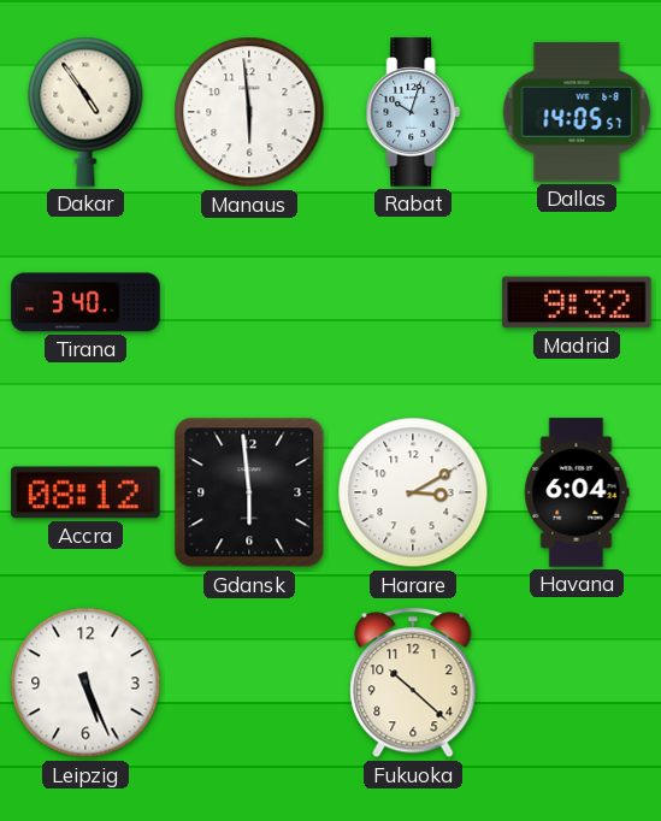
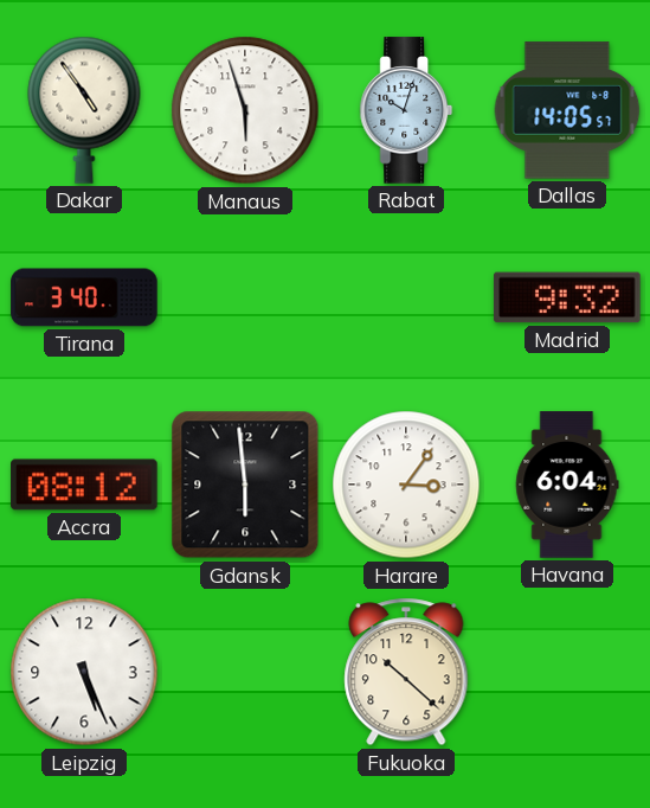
Manaus: 5:59 -> 5:57 (245, 110)
Harare: 3:10 -> 3:06 (406, 485)
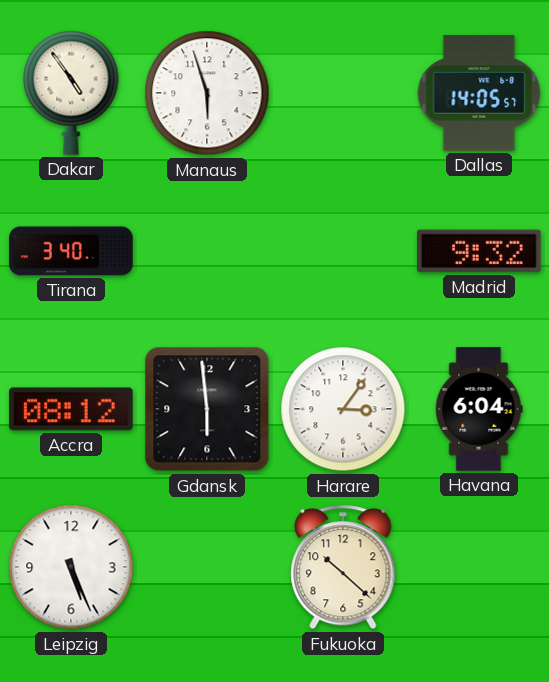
Rabat: 10:03 -> none (406, 110)
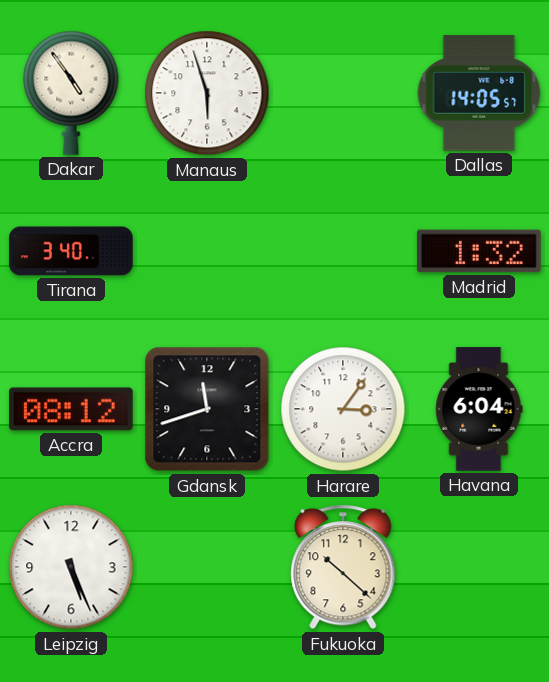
Madrid: 9:32 -> 1:32 (479, 251)
Gdansk: 5:59 -> 11:42 (207, 409)
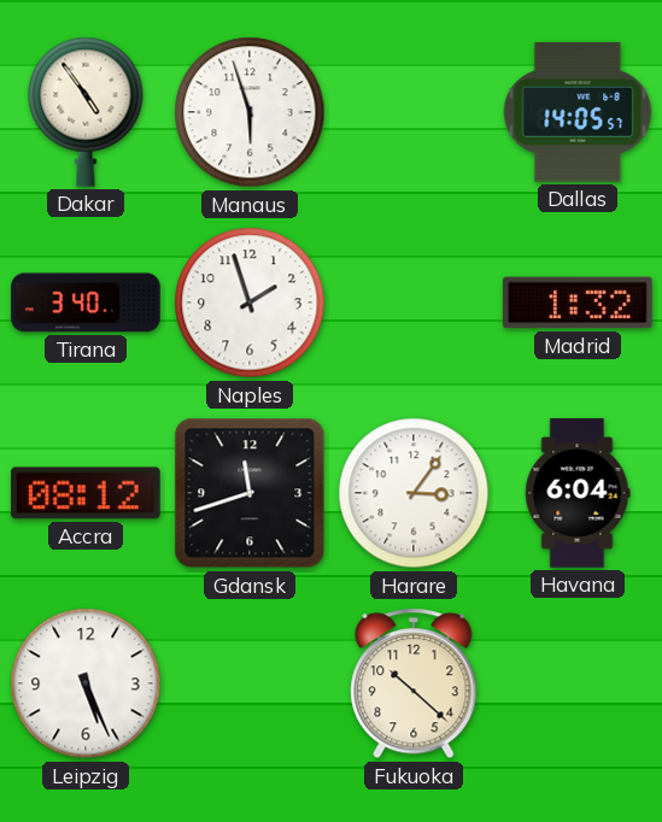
Naples: none -> 1:57 (250, 303)
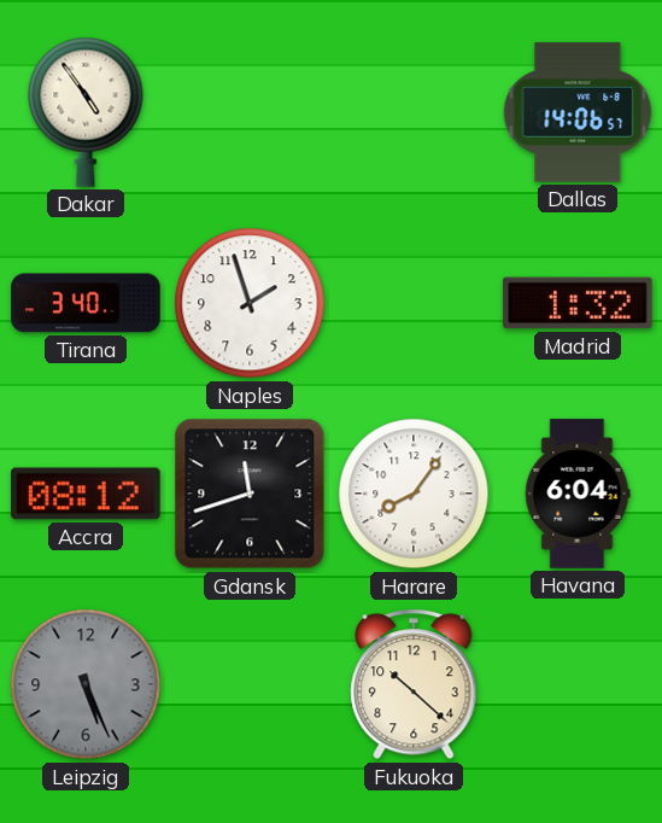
Manaus: 5:57 -> none (250, 112)
Dallas: 14:05 -> 14:06 (578, 112)
Harare: 3:06 -> 8:06 (414, 494)
Leipzig dial: white -> grey (86, 684)
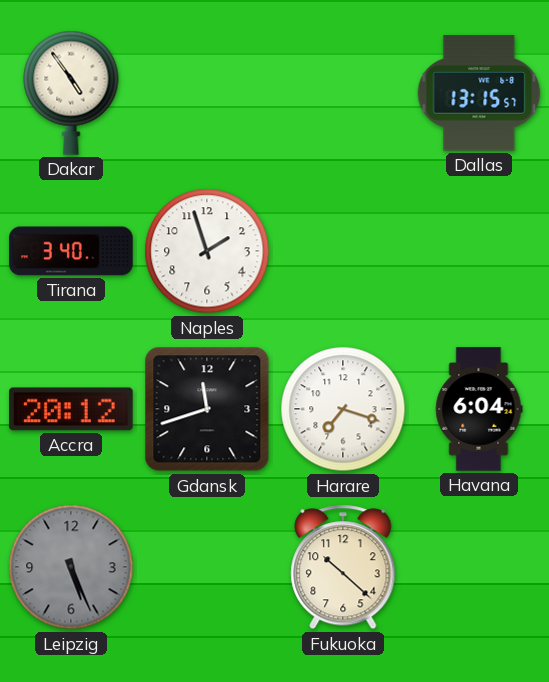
Dallas: 14:06 -> 13:15 (479, 93)
Madrid: 1:32 -> none (578, 303)
Accra: 08:12 -> 20:12 (71, 409)
Harare: 8:06 -> 7:18 (343, 409)
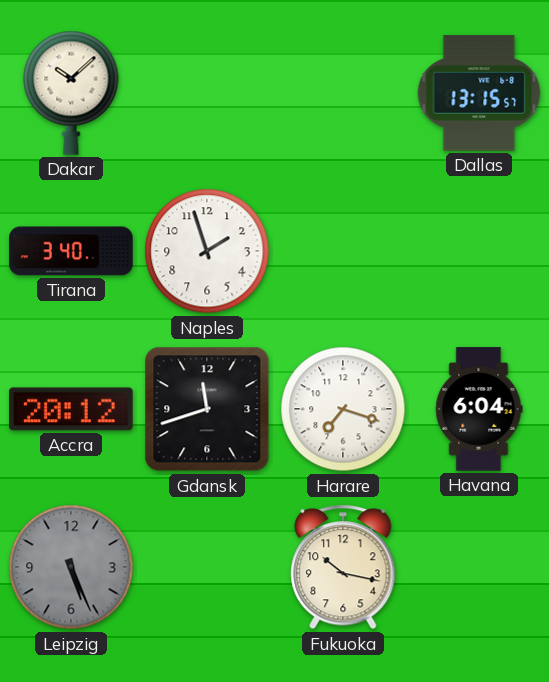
Dakar: 4:54 -> 10:08 (71, 93)
Fukuoka: 10:22 -> 10:17 (343, 567)
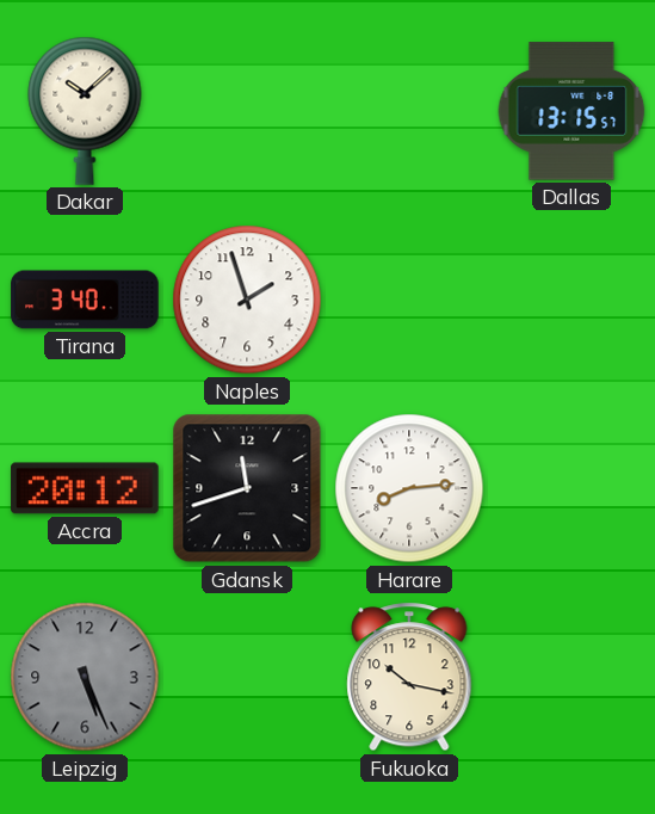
Harare: 7:18 -> 8:14 (409, 488)
Havana: 6:04 -> none (479, 409)
